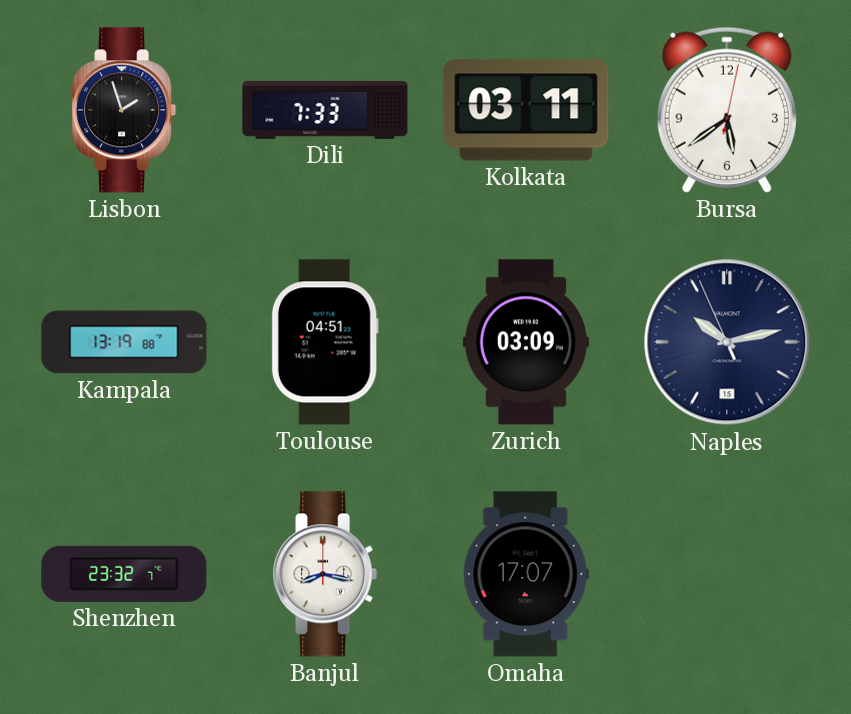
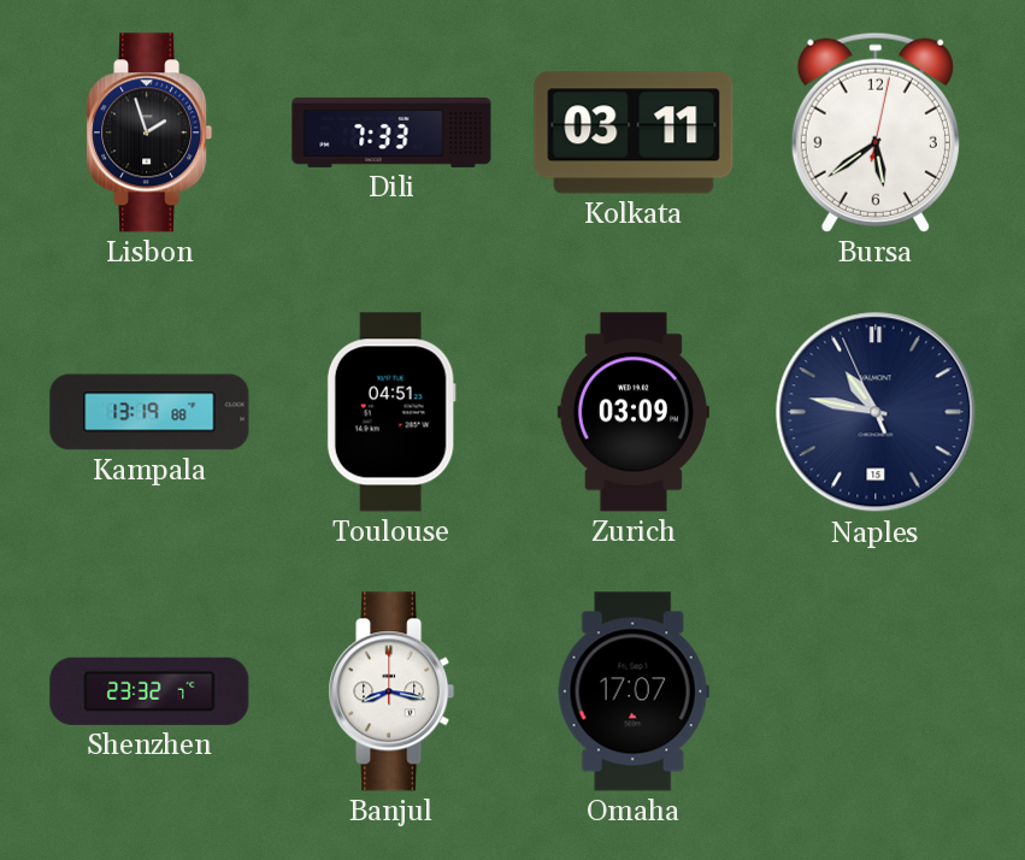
Naples: 10:12 -> 10:46 (876, 412)
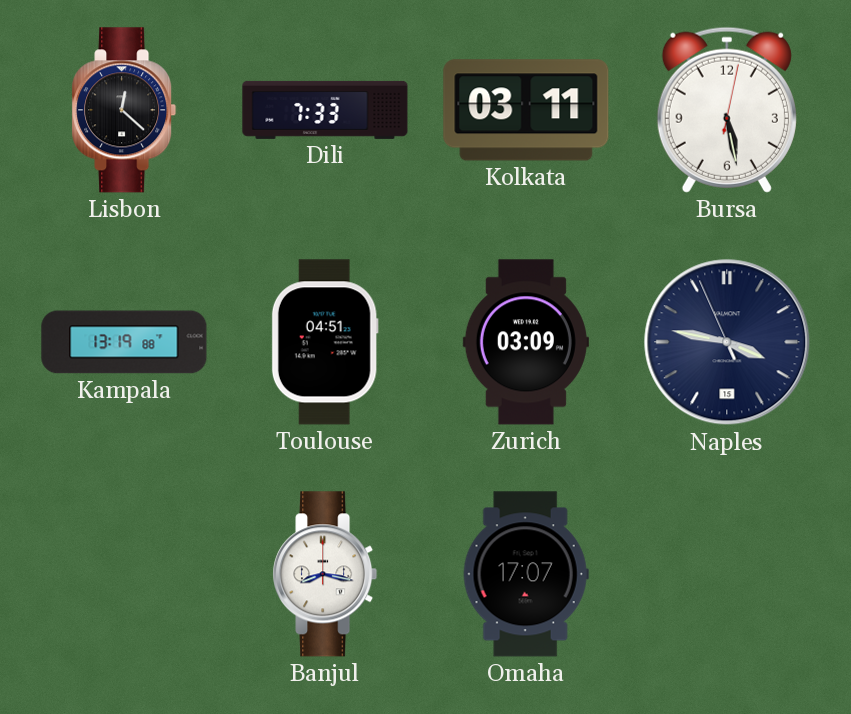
Lisbon: 1:57 -> 12:22 (124, 110)
Bursa: 5:39 -> 5:28 (727, 110)
Naples: 10:46 -> 3:46 (727, 342)
Shenzhen: 23:32 -> none (149, 691)
